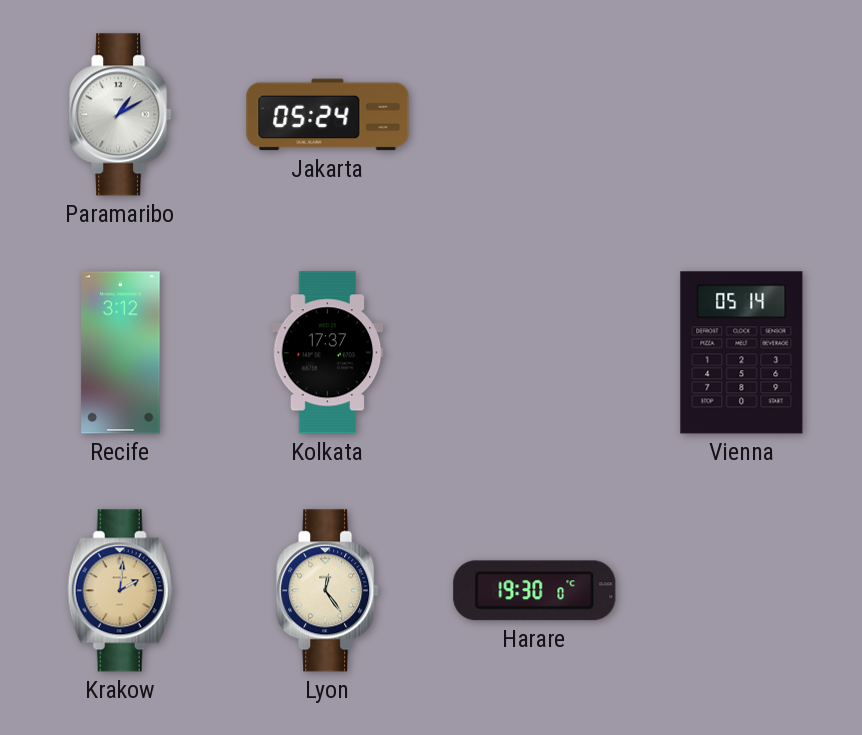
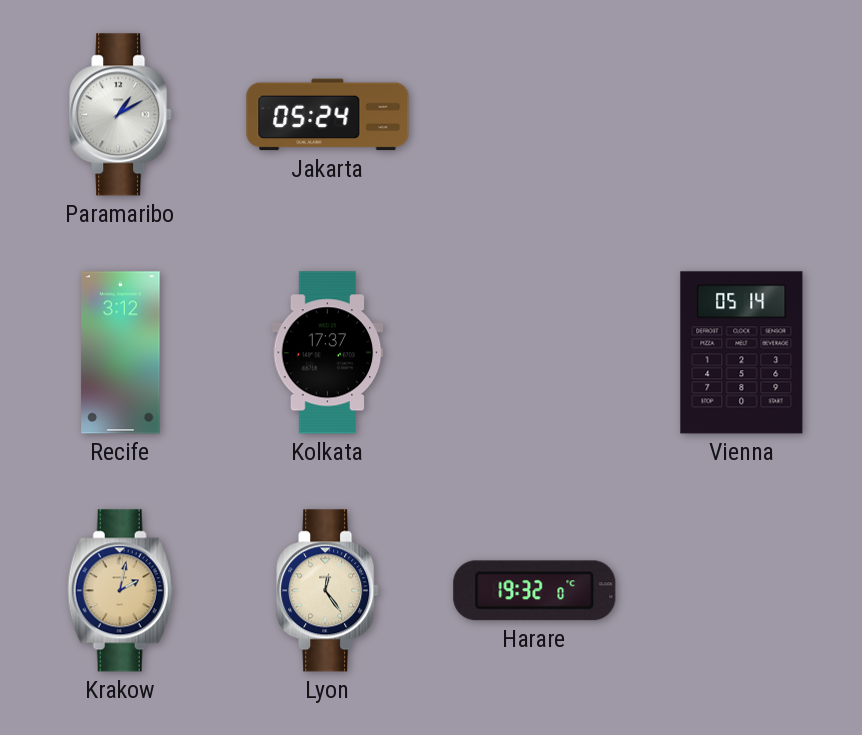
Krakow: 2:01 -> 2:02 (121, 591)
Harare: 19:30 -> 19:32 (535, 591)
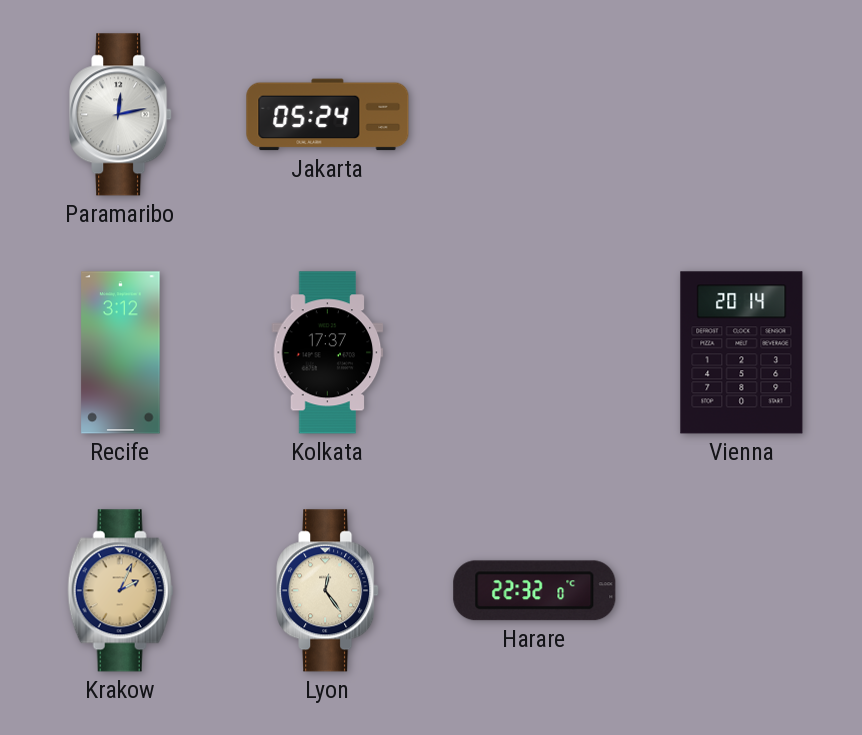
Paramaribo: 1:10 -> 12:13 (121, 115)
Vienna: 05:14 -> 20:14 (742, 353)
Krakow: 2:02 -> 2:04 (121, 591)
Harare: 19:32 -> 22:32 (535, 591)
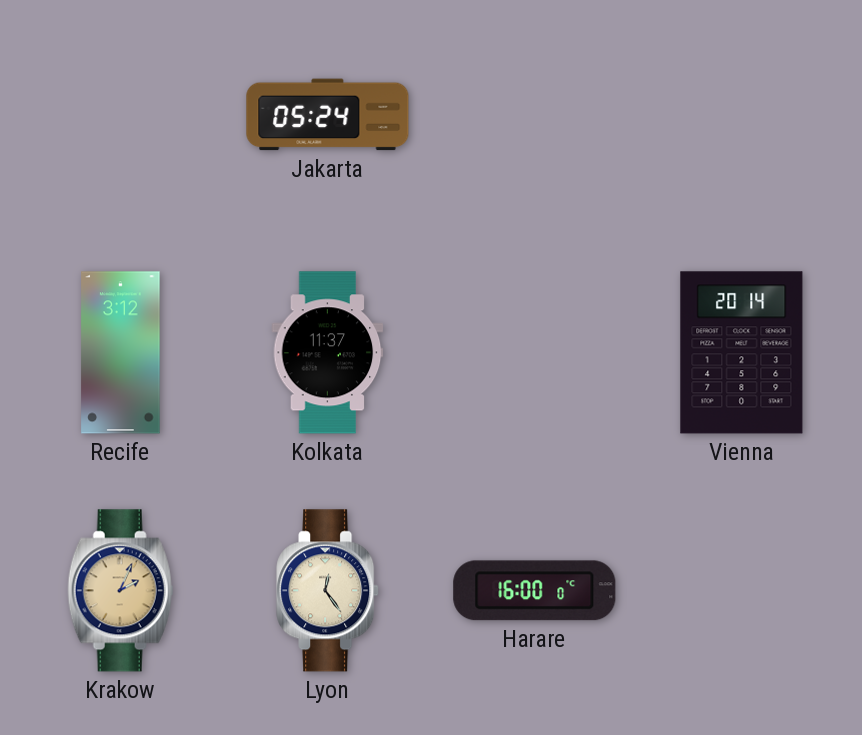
Paramaribo: 12:13 -> none (121, 115)
Kolkata: 17:37 -> 11:37 (328, 353)
Harare: 22:32 -> 16:00 (535, 591)
